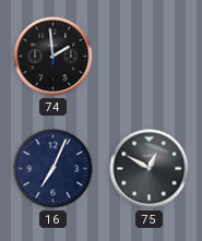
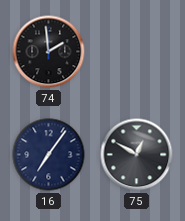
16: 7:04 -> 7:06 (49, 155)
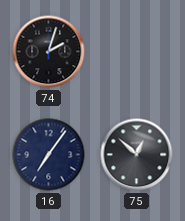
74: 1:59 -> 2:03 (49, 52)
75: 12:50 -> 12:52 (137, 155)
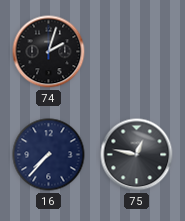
16: 7:06 -> 7:37 (49, 155)
75: 12:52 -> 12:47 (137, 155)
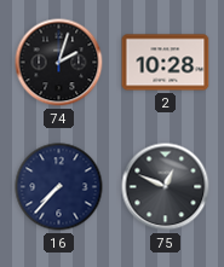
2: none -> 10:28 (166, 63)
75: 12:47 -> 12:49 (166, 187)
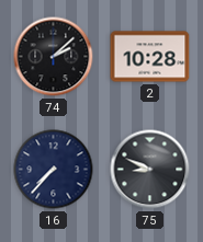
74: 2:03 -> 2:08 (54, 57)
75: 12:49 -> 8:49 (150, 170)
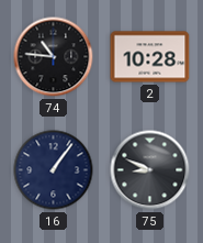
74: 2:08 -> 10:46 (54, 57)
16: 7:37 -> 1:06 (54, 170)
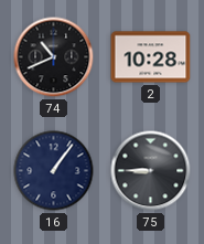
74: 10:46 -> 10:41 (54, 57)
75: 8:49 -> 8:45 (151, 171)
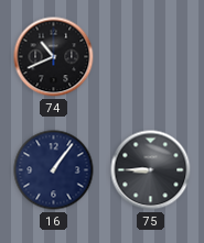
2: 10:28 -> none (151, 57)
